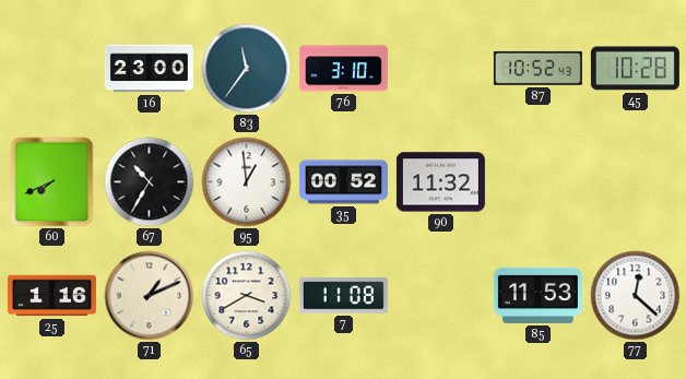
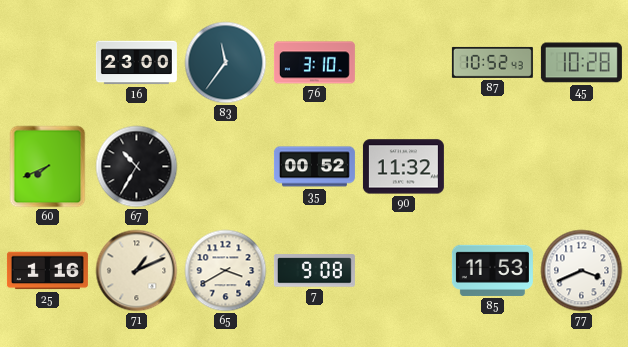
95: 12:59 -> none (247, 182)
7: 11:08 -> 9:08 (314, 271)
77: 12:22 -> 3:41 (582, 271)
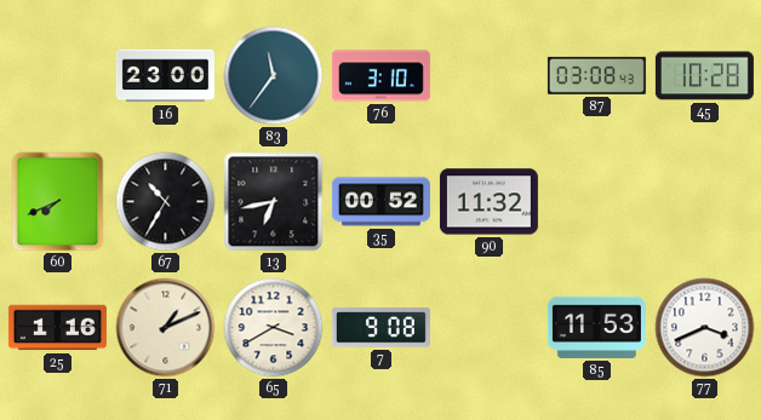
87: 10:52 -> 03:08 (596, 75)
13: none -> 6:43 (274, 202)
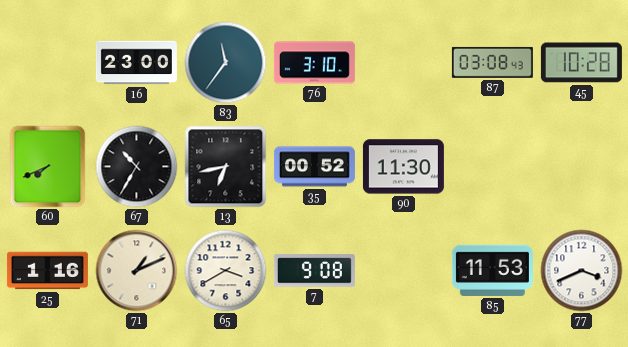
90: 11:32 -> 11:30 (403, 167)
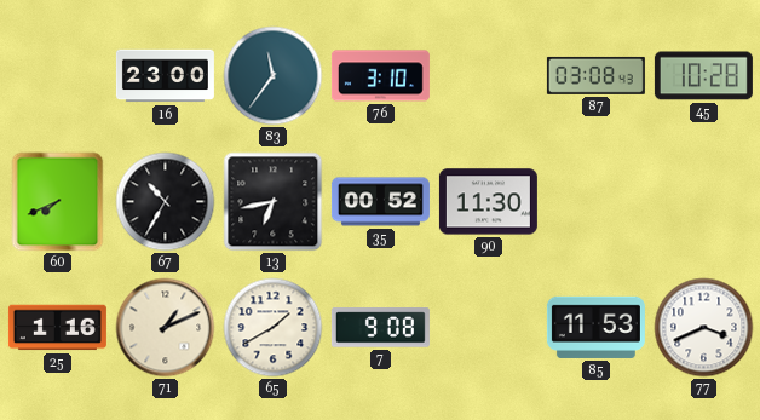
65: 3:40 -> 1:40 (274, 328)
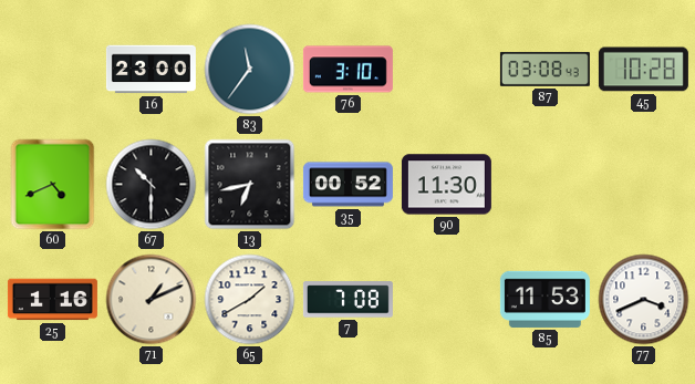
60: 7:41 -> 4:41 (53, 185)
67: 10:35 -> 10:30 (152, 185)
7: 9:08 -> 7:08 (347, 300)
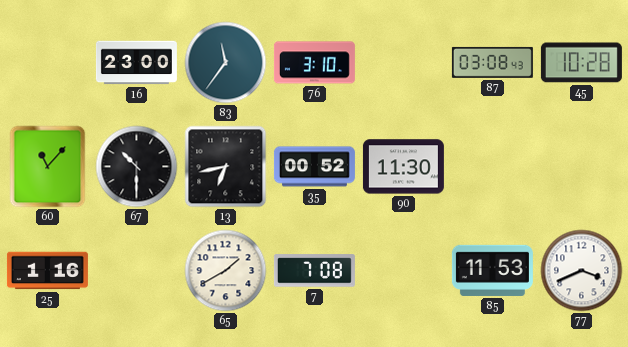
60: 4:41 -> 11:07 (48, 167)
71: 1:11 -> none (152, 300)
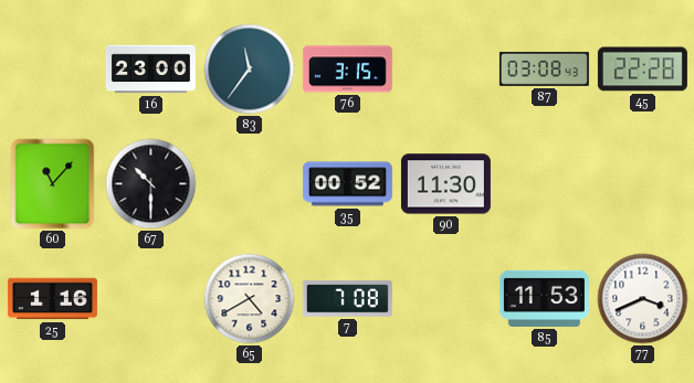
76: 3:10 -> 3:15 (347, 70)
45: 10:28 -> 22:28 (642, 70)
13: 6:43 -> none (226, 167)
65: 1:40 -> 4:40 (250, 299)
